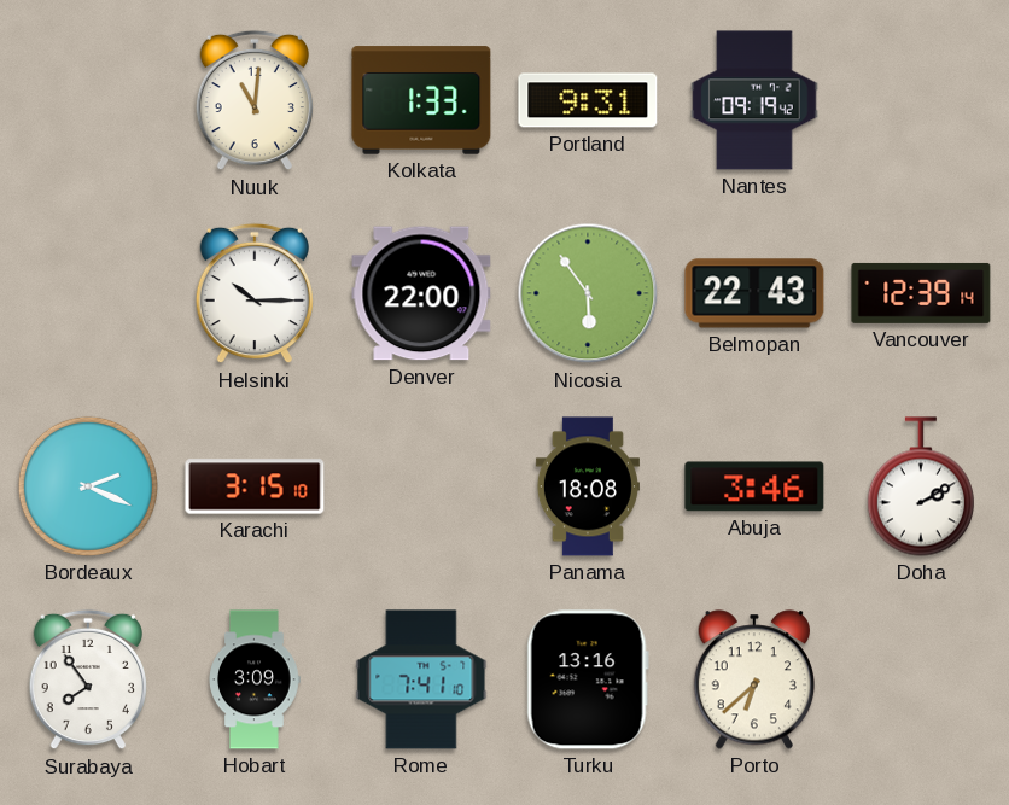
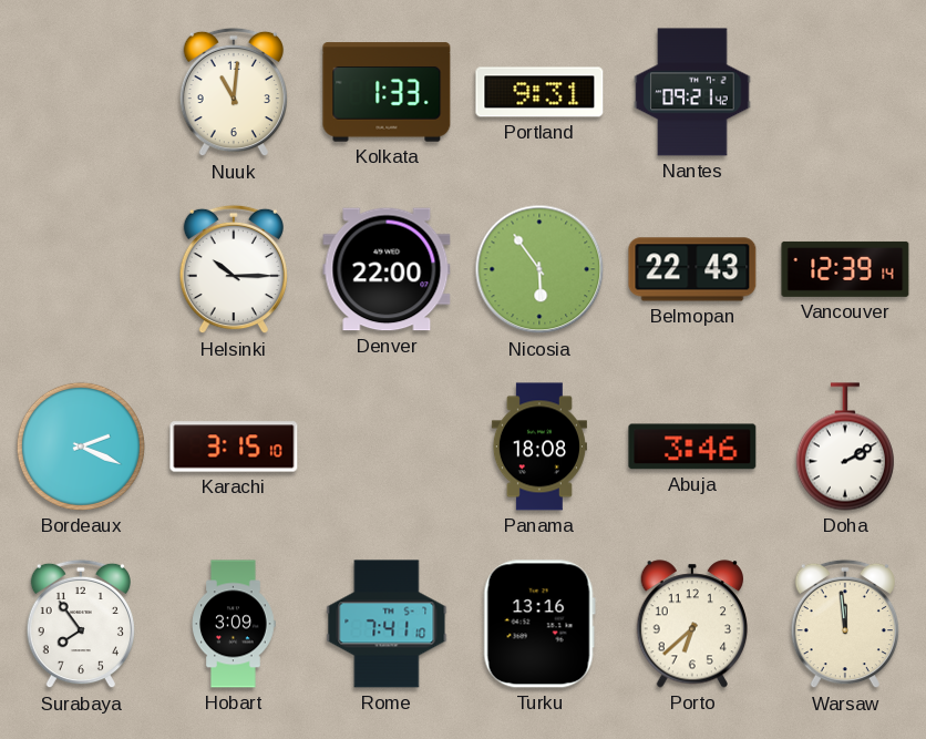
Nantes: 09:19 -> 09:21 (692, 92)
Warsaw: none -> 11:59 (844, 624)
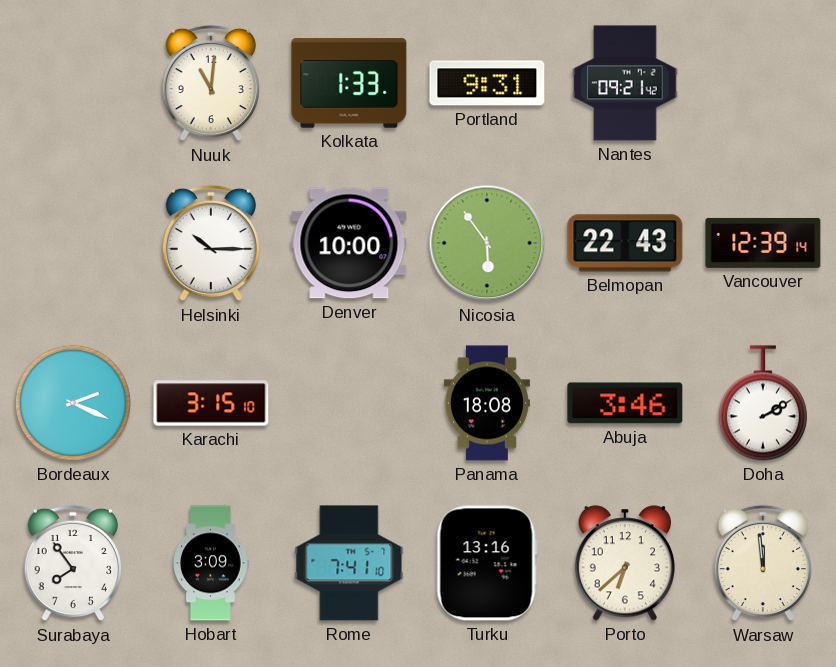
Denver: 22:00 -> 10:00 (349, 243)
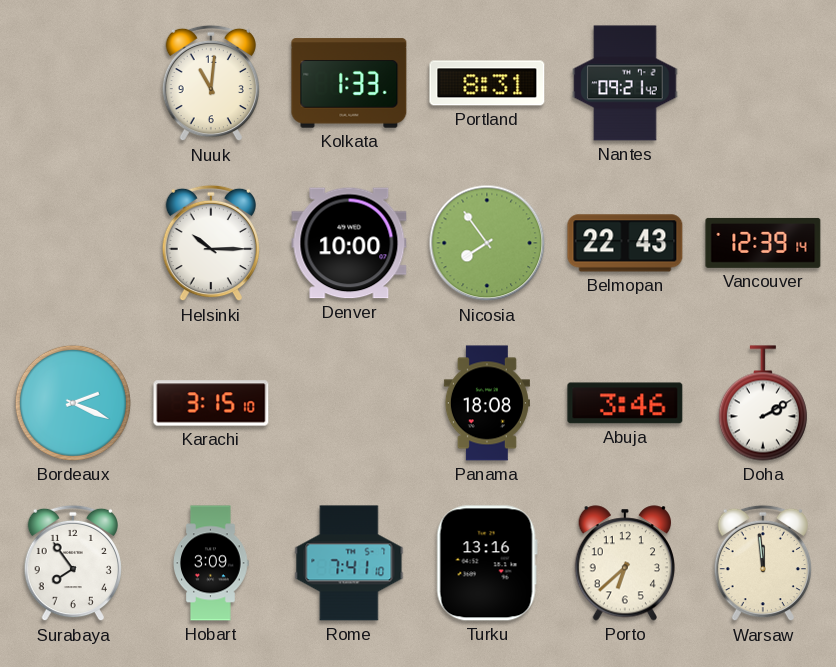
Portland: 9:31 -> 8:31 (487, 83)
Nicosia: 5:54 -> 7:54 (487, 243)
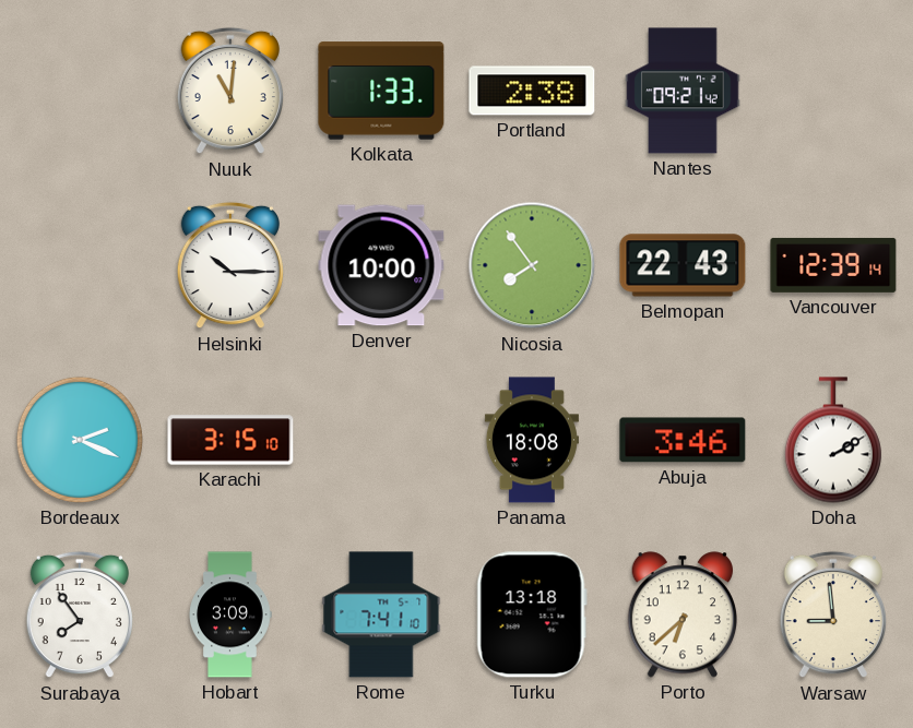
Portland: 8:31 -> 2:38 (532, 91)
Turku: 13:16 -> 13:18 (532, 614)
Warsaw: 11:59 -> 8:59 (832, 614)
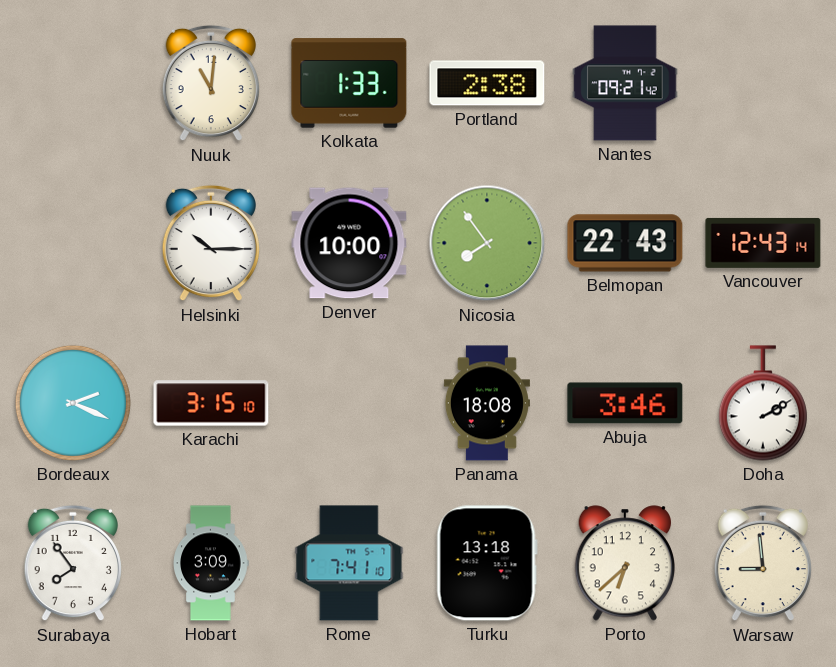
Vancouver: 12:39 -> 12:43 (763, 243)
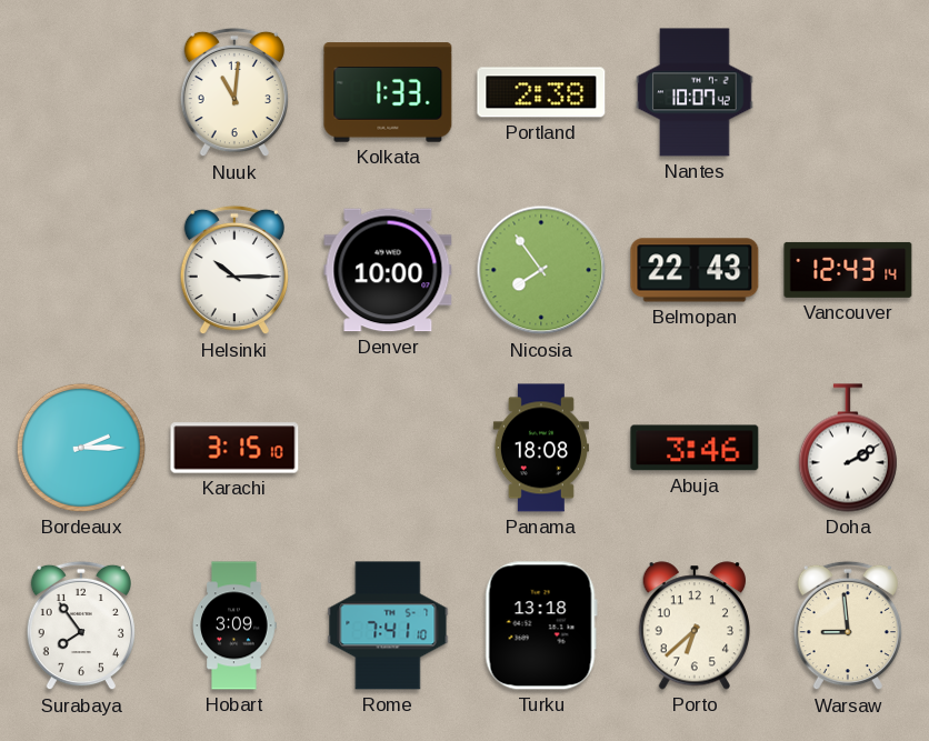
Nantes: 09:21 -> 10:07 (695, 92)
Bordeaux: 2:19 -> 2:15 (81, 448)
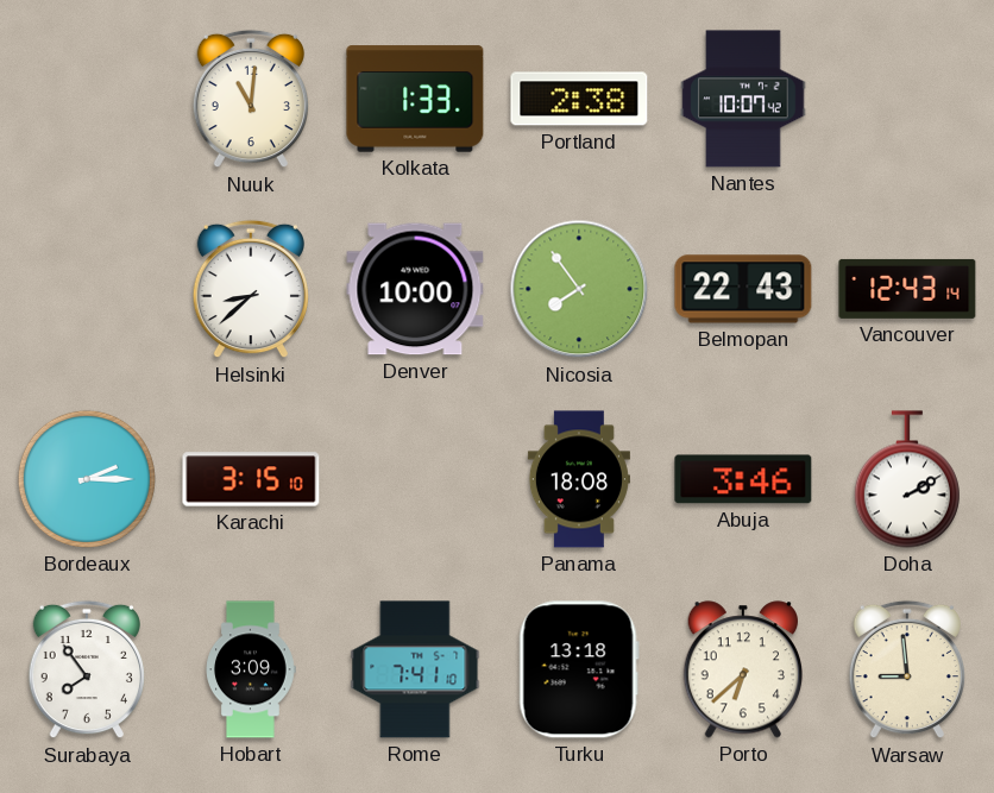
Helsinki: 10:15 -> 8:38 (250, 289)
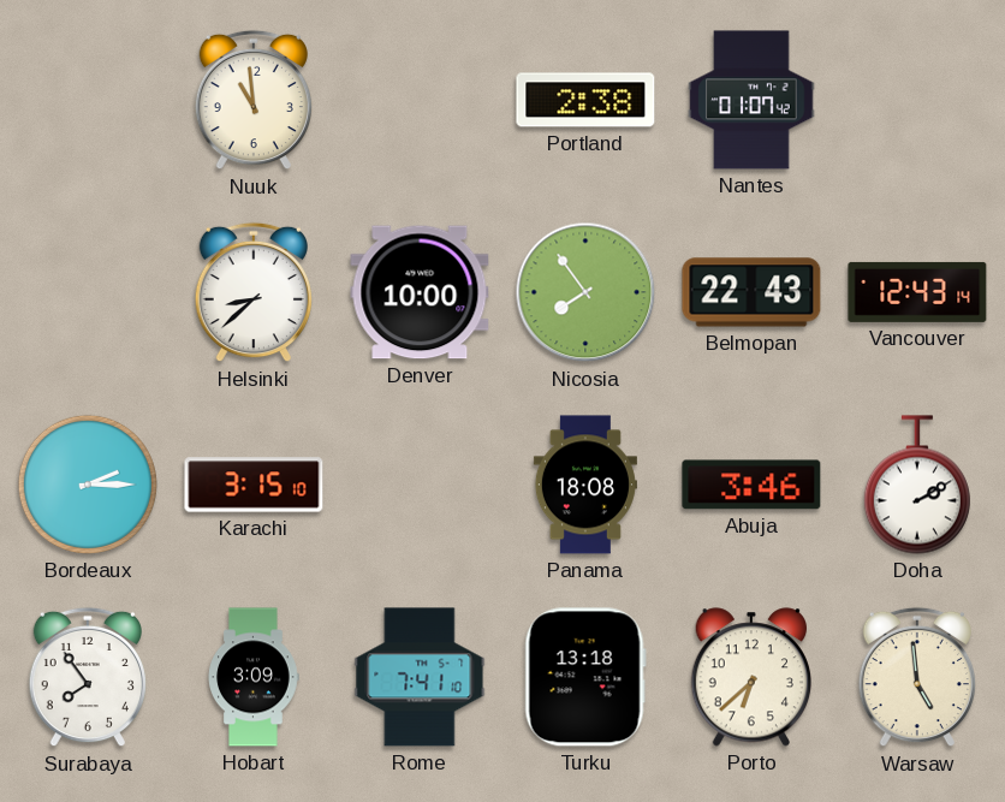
Nuuk: 11:01 -> 10:59 (252, 100)
Kolkata: 1:33 -> none (415, 99)
Nantes: 10:07 -> 01:07 (751, 100)
Warsaw: 8:59 -> 4:59 (916, 677)
